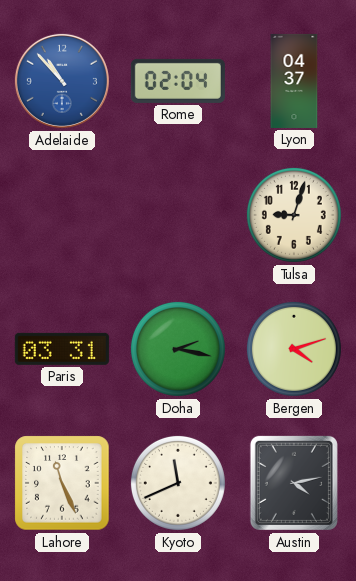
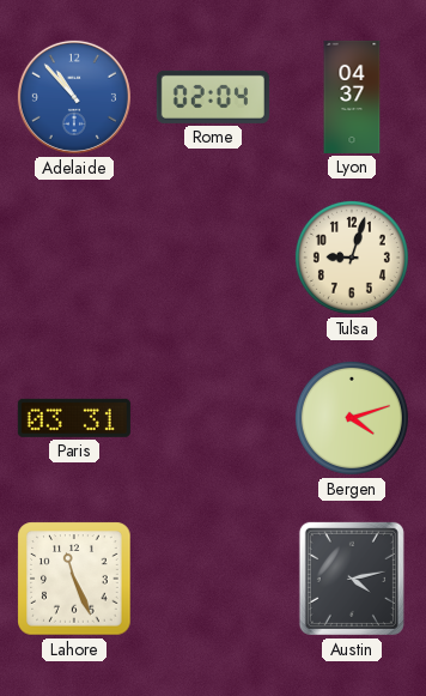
Doha: 2:17 -> none (178, 349)
Kyoto: 11:41 -> none (178, 483)
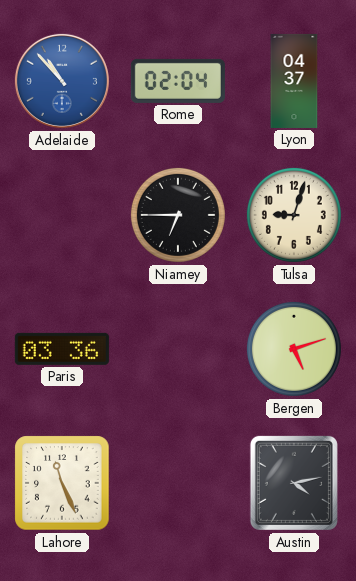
Niamey: none -> 6:45 (178, 215)
Paris: 03:31 -> 03:36 (62, 349)
Bergen: 4:12 -> 5:12 (294, 349)
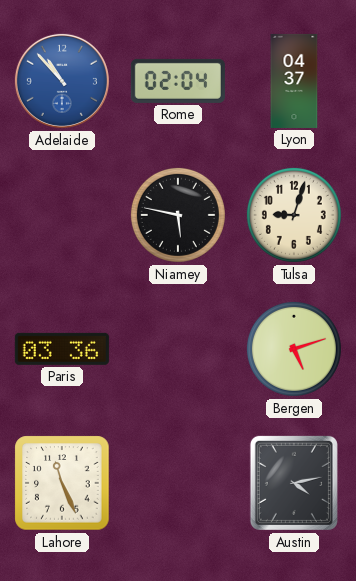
Niamey: 6:45 -> 5:47 (178, 215)
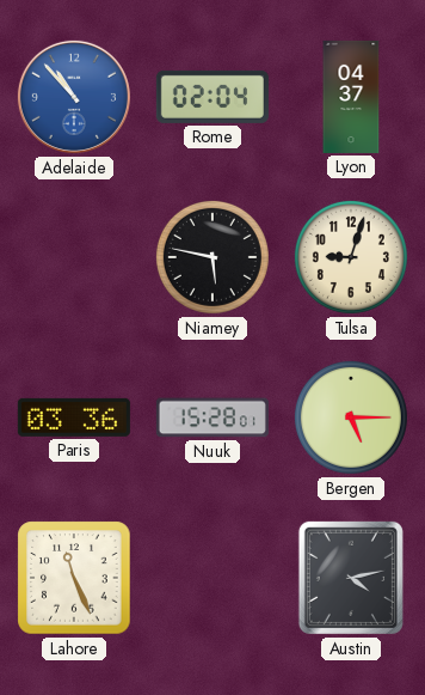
Nuuk: none -> 15:28 (213, 417)
Bergen: 5:12 -> 5:15 (351, 417)
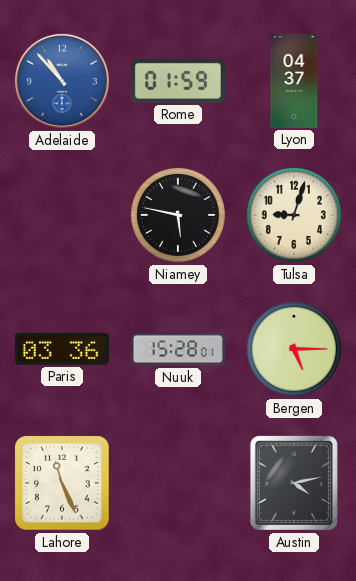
Rome: 02:04 -> 01:59 (178, 81)
